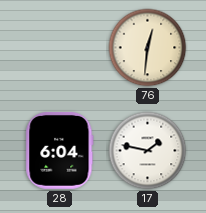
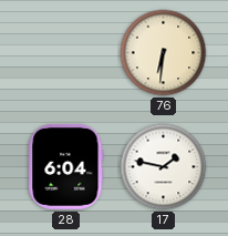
76: 12:31 -> 6:31 (164, 53)
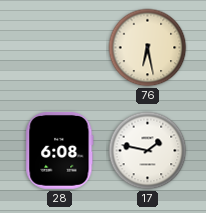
76: 6:31 -> 6:28 (148, 48)
28: 6:04 -> 6:08 (60, 150)
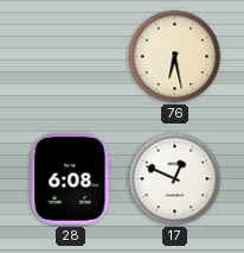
17: 1:47 -> 12:49 (175, 179)
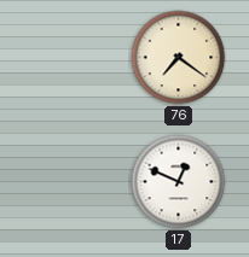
76: 6:28 -> 7:21 (179, 58)
28: 6:08 -> none (71, 178)
